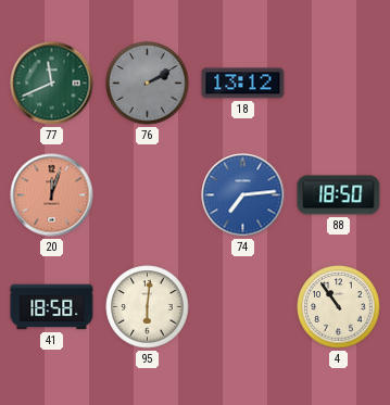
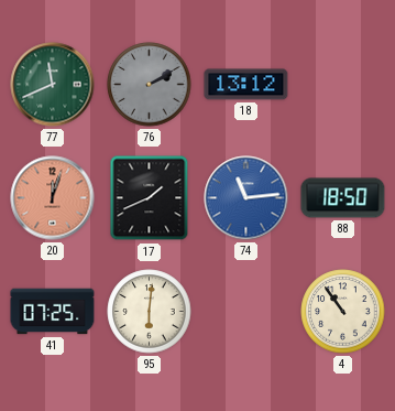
17: none -> 1:41 (150, 198)
74: 7:14 -> 11:14 (246, 198)
41: 18:58 -> 07:25 (53, 312)
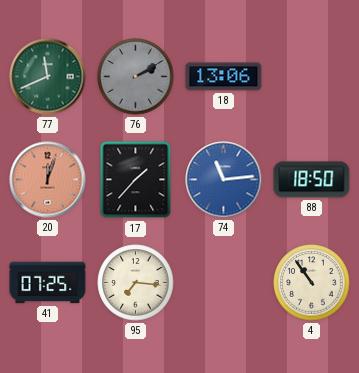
18: 13:12 -> 13:06 (224, 77)
17: 1:41 -> 1:37 (136, 180)
95: 6:01 -> 7:16 (136, 283)
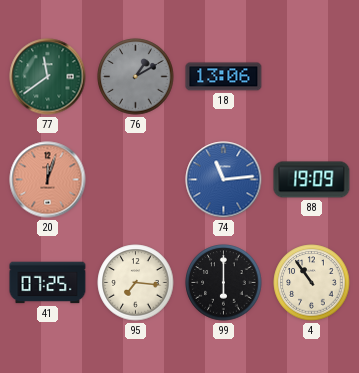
77: 11:41 -> 11:39 (48, 77)
76: 2:10 -> 1:10 (136, 77)
17: 1:37 -> none (136, 180)
88: 18:50 -> 19:09 (312, 180)
99: none -> 6:00 (224, 283)
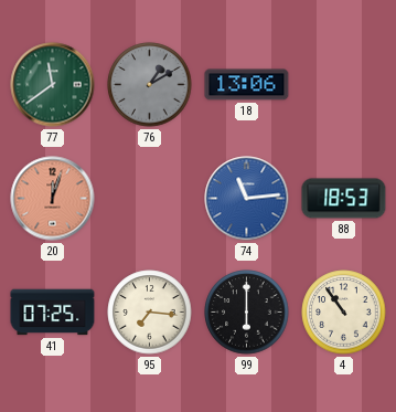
88: 19:09 -> 18:53 (344, 199)
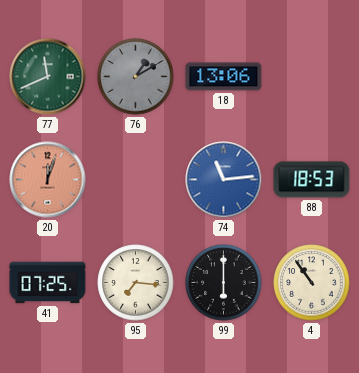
77: 11:39 -> 11:41 (48, 77)
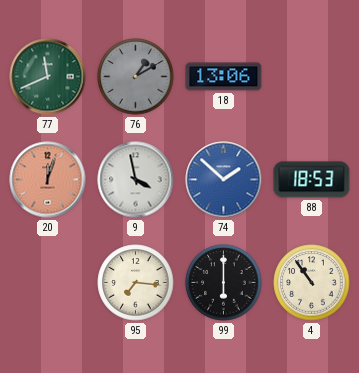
9: none -> 3:58 (136, 180)
74: 11:14 -> 1:52 (224, 180)
41: 07:25 -> none (48, 283)
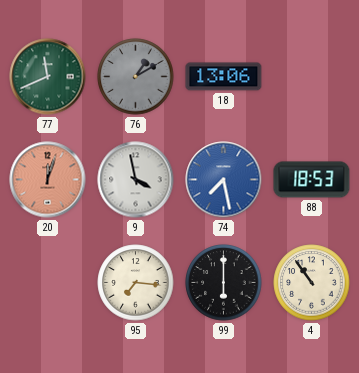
74: 1:52 -> 7:28 (224, 180)
